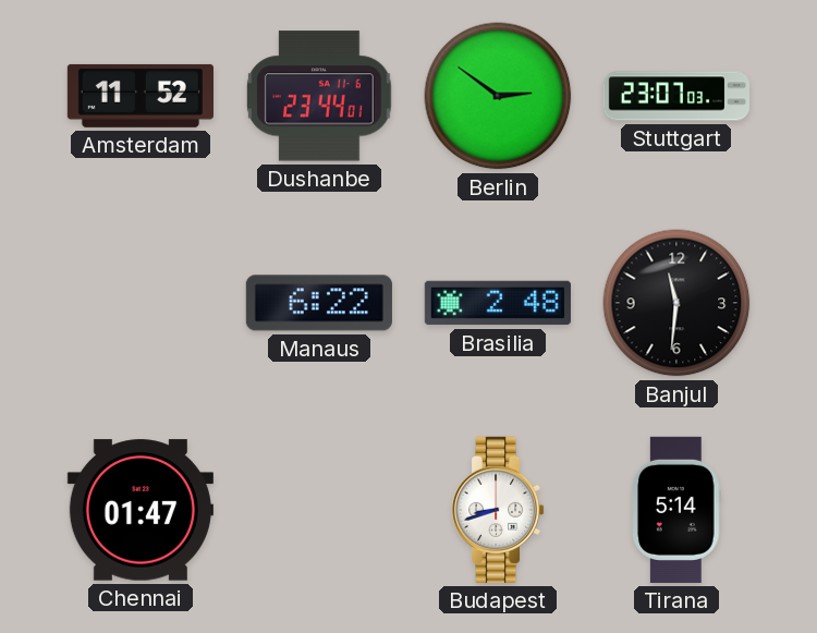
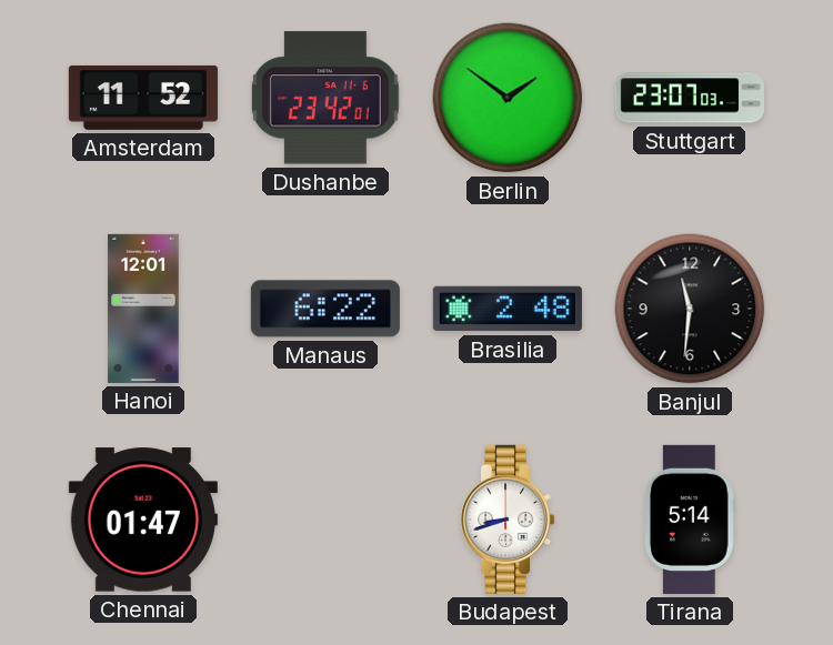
Dushanbe: 23:44 -> 23:42 (325, 98)
Berlin: 2:51 -> 1:51 (508, 98)
Hanoi: none -> 12:01 (143, 309)
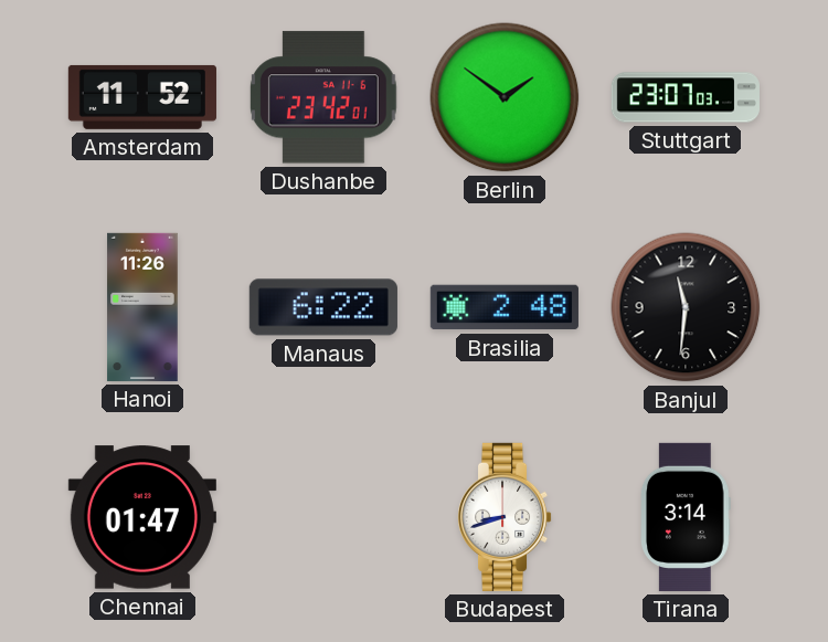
Hanoi: 12:01 -> 11:26 (142, 307)
Tirana: 5:14 -> 3:14 (687, 517)
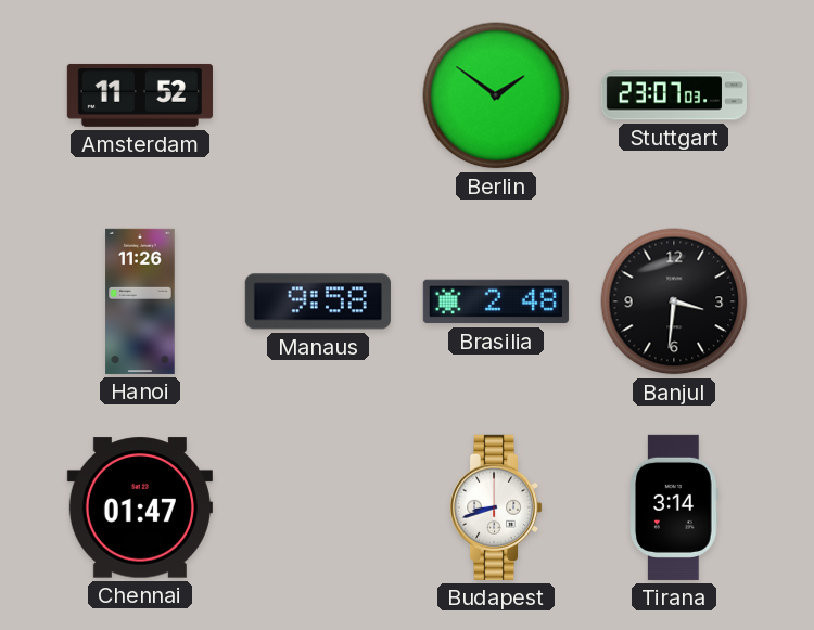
Dushanbe: 23:42 -> none (323, 97)
Manaus: 6:22 -> 9:58 (318, 301)
Banjul: 11:31 -> 3:31 (674, 301)
